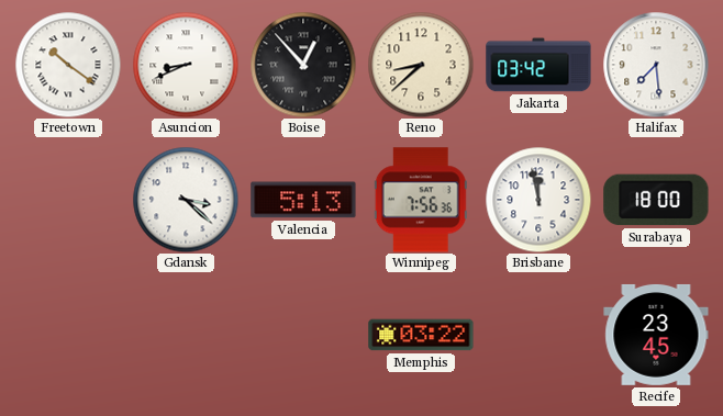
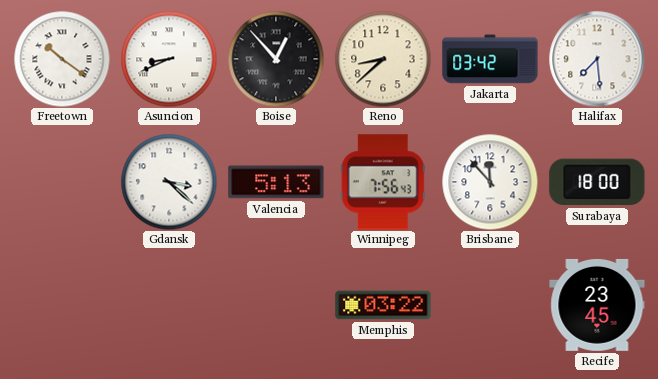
Winnipeg: 7:56:36 -> 7:56:43 (383, 182)
Brisbane: 11:58 -> 11:53 (490, 182)
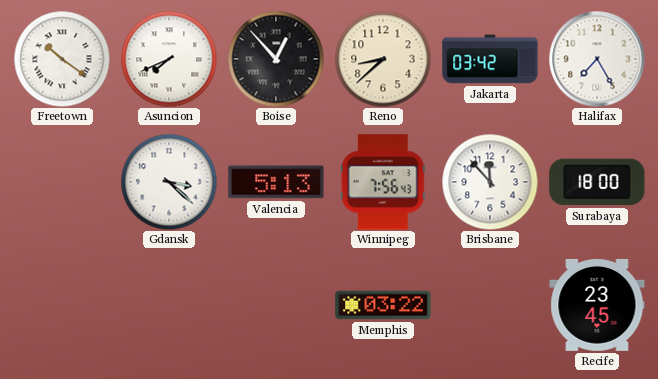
Asuncion: 8:41 -> 7:41 (169, 59)
Halifax: 7:29 -> 7:25 (597, 59)
